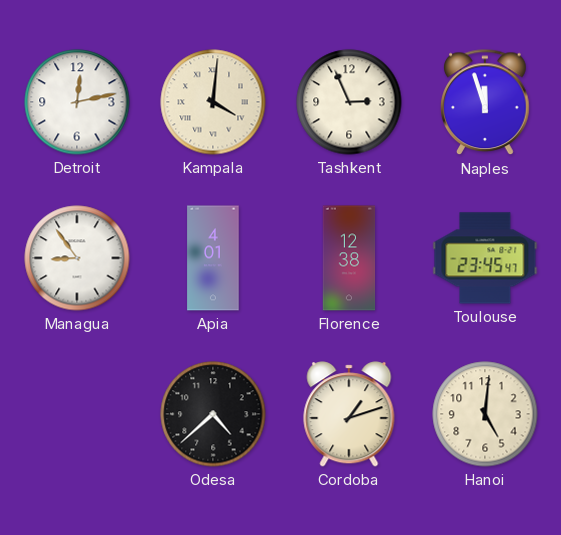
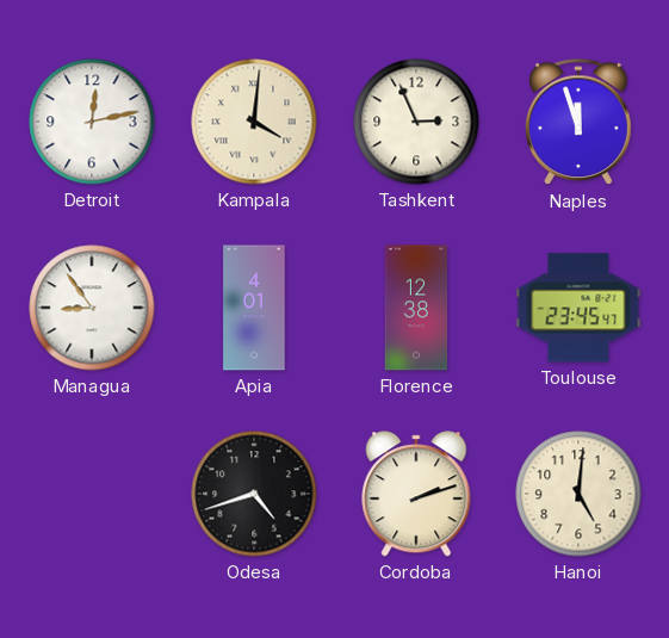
Odesa: 4:38 -> 4:42 (254, 494)
Cordoba: 1:12 -> 2:12 (416, 494)
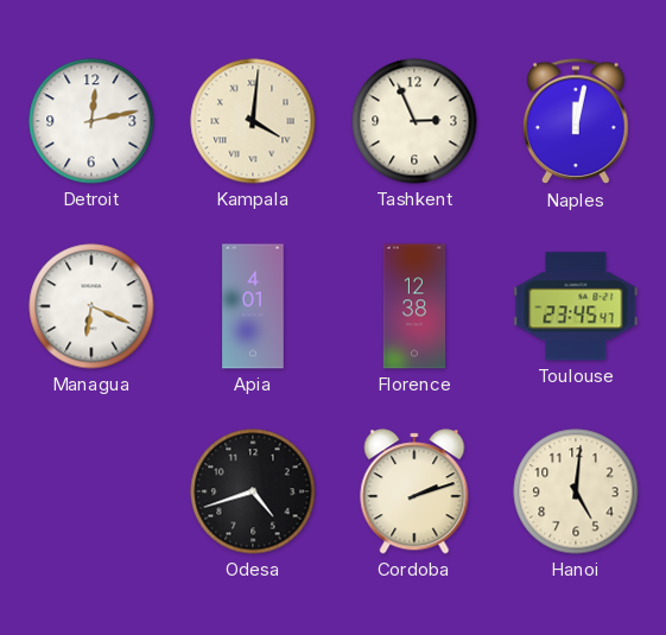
Naples: 11:57 -> 12:02 (576, 122)
Managua: 8:54 -> 6:19 (91, 306)
